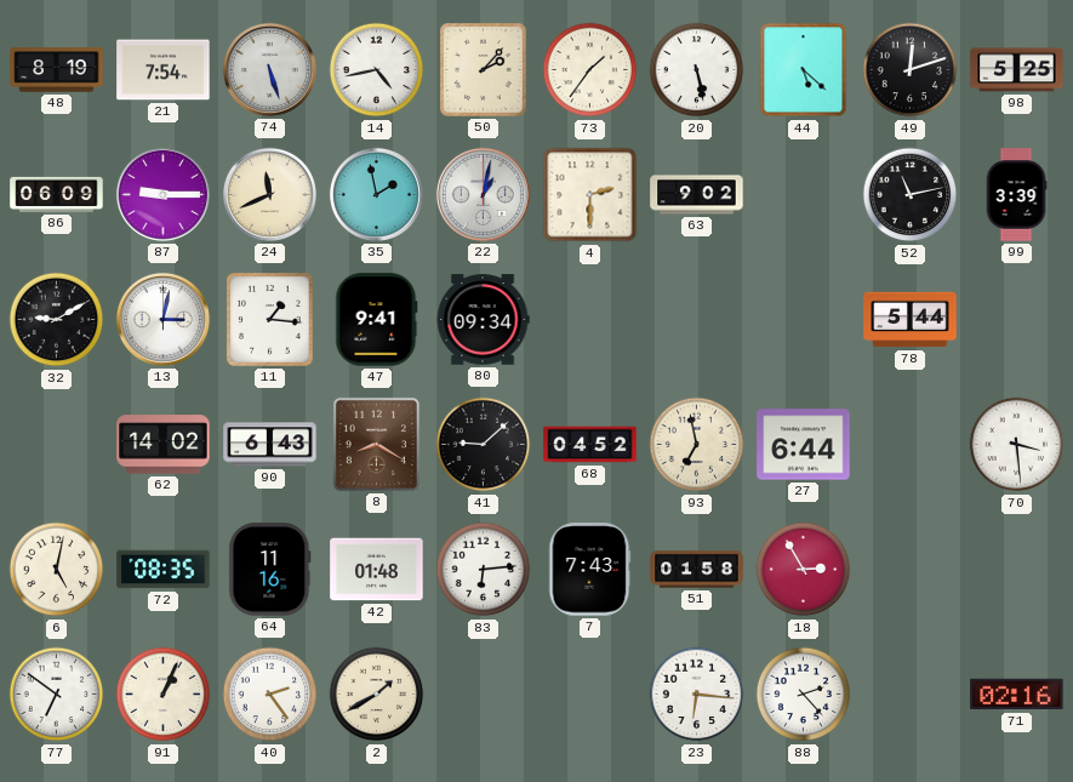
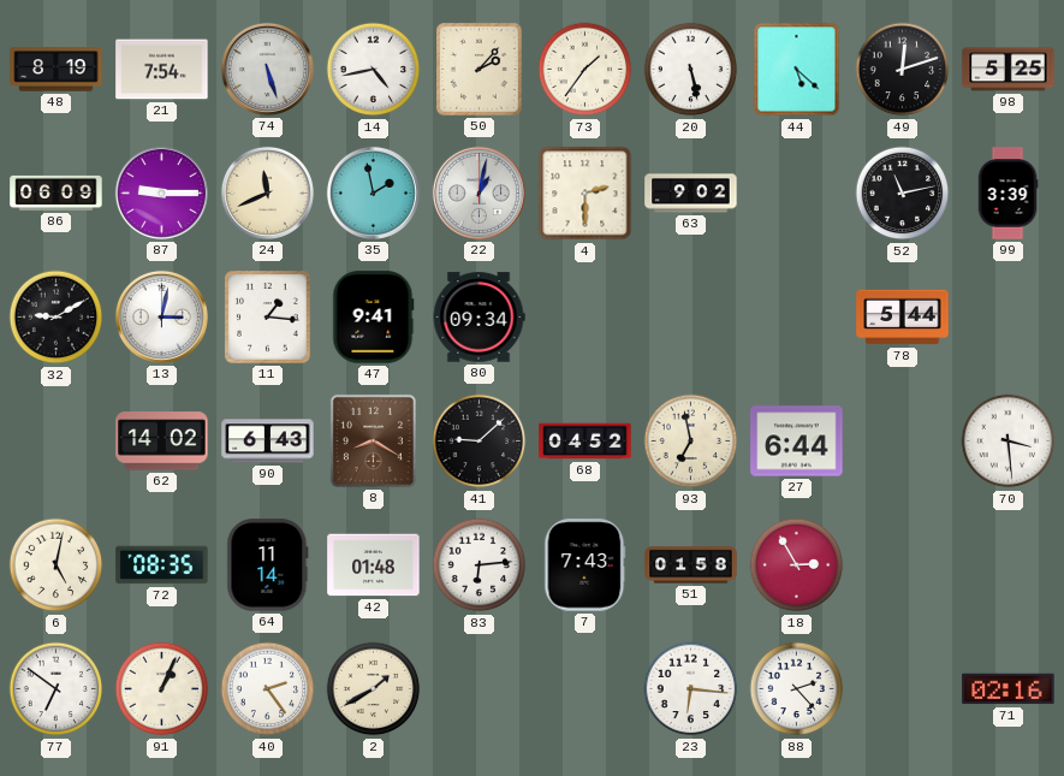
64: 11:16 -> 11:14 (268, 565)
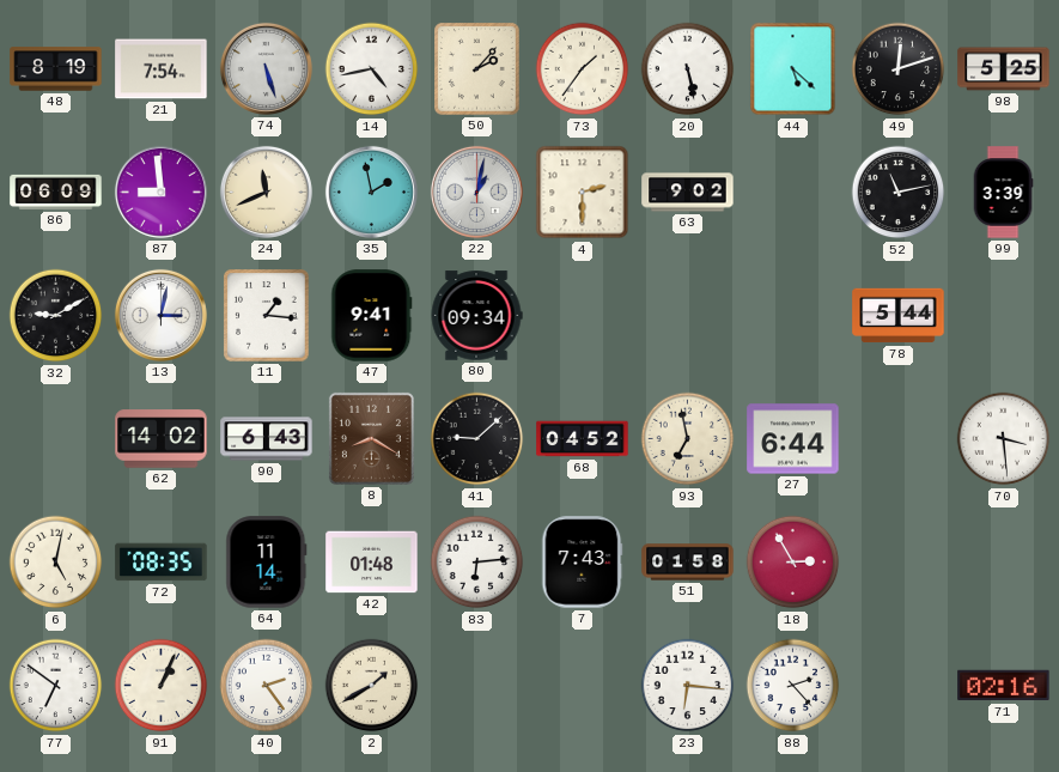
87: 9:15 -> 8:59 (160, 192)
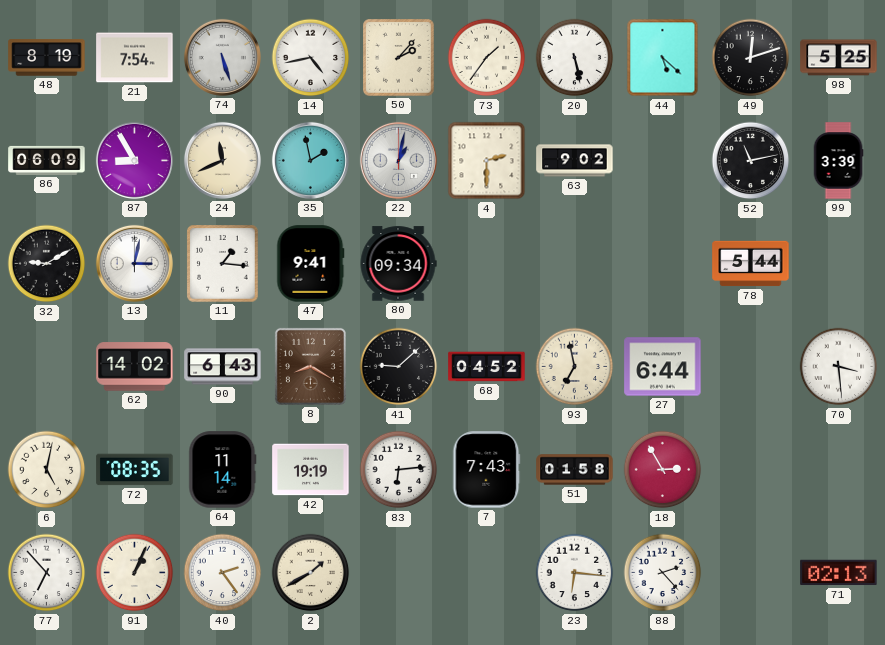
87: 8:59 -> 8:55 (134, 160)
42: 01:48 -> 19:19 (311, 470)
77: 6:51 -> 6:53 (47, 573)
71: 02:16 -> 02:13 (839, 573)
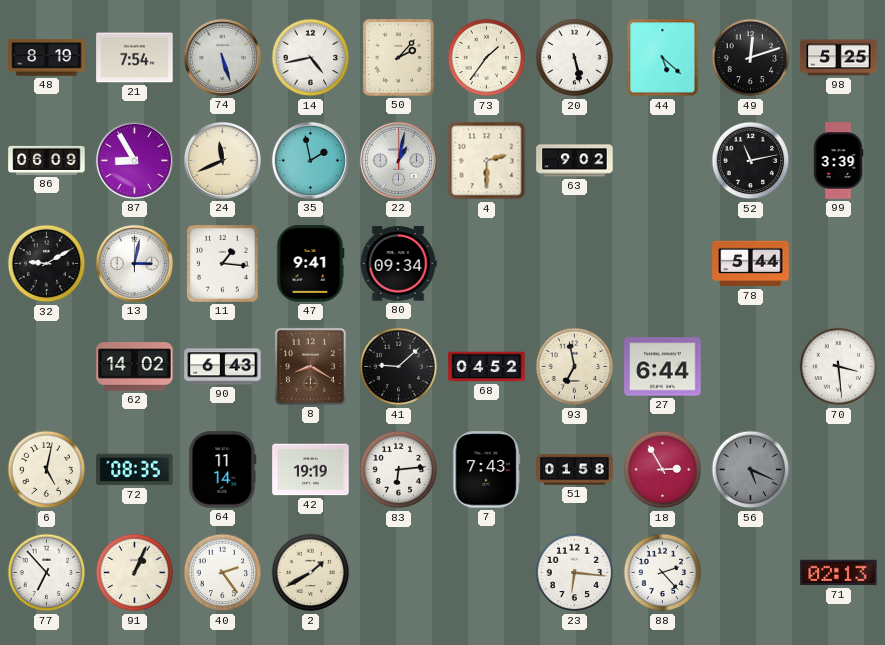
56: none -> 5:19 (751, 470)
